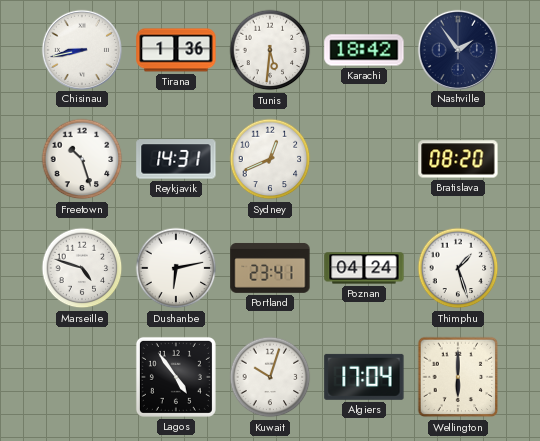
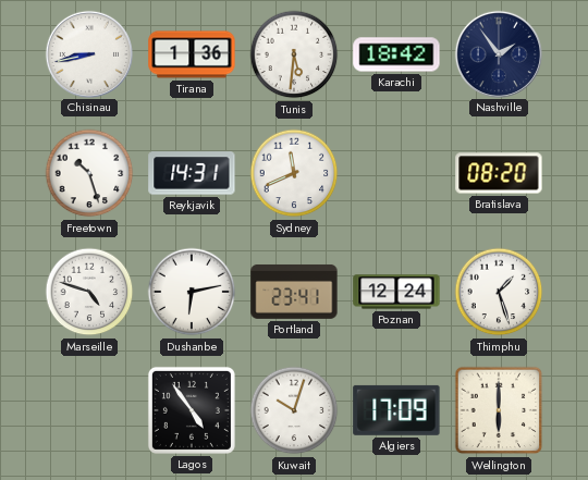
Sydney: 12:41 -> 11:41 (294, 173)
Poznan: 04:24 -> 12:24 (396, 292)
Algiers: 17:04 -> 17:09 (396, 410)
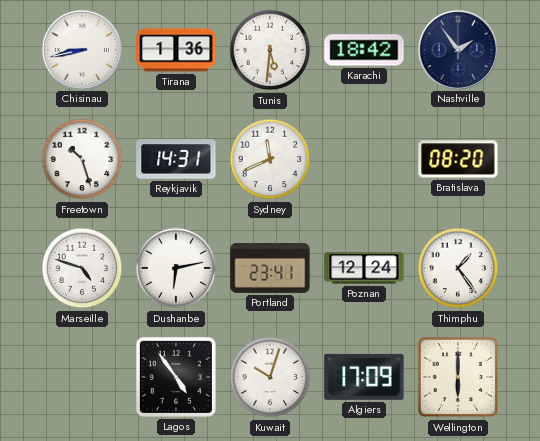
Thimphu: 1:27 -> 1:24 (458, 268)
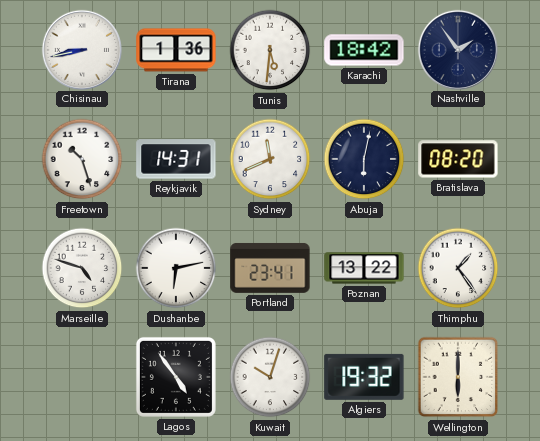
Abuja: none -> 6:02 (364, 159)
Poznan: 12:24 -> 13:22 (364, 268)
Algiers: 17:09 -> 19:32 (364, 377)
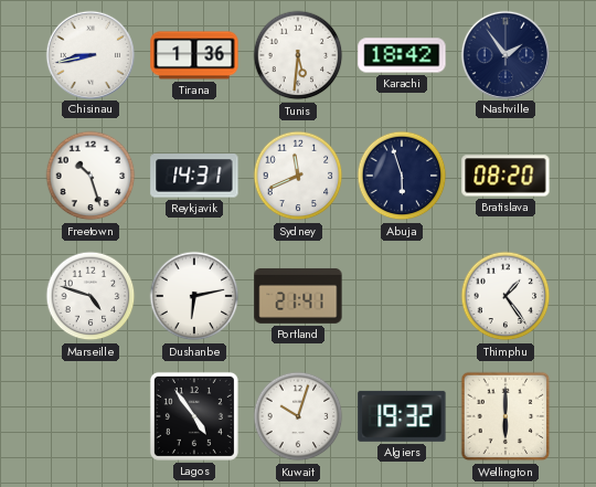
Abuja: 6:02 -> 5:57 (402, 176)
Portland: 23:41 -> 21:41 (298, 296)
Poznan: 13:22 -> none (364, 268)
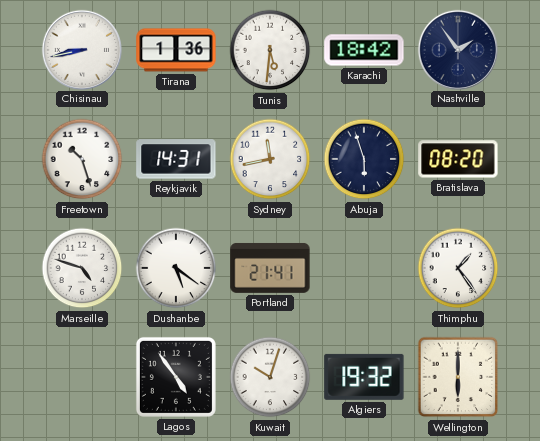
Sydney: 11:41 -> 11:43 (270, 159)
Dushanbe: 6:13 -> 5:21 (176, 268)
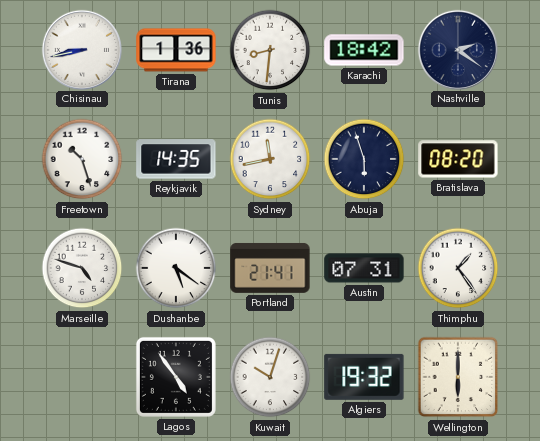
Tunis: 5:31 -> 8:31 (270, 50)
Nashville: 1:54 -> 2:21 (457, 49)
Reykjavik: 14:31 -> 14:35 (176, 159)
Austin: none -> 07:31 (364, 268)
